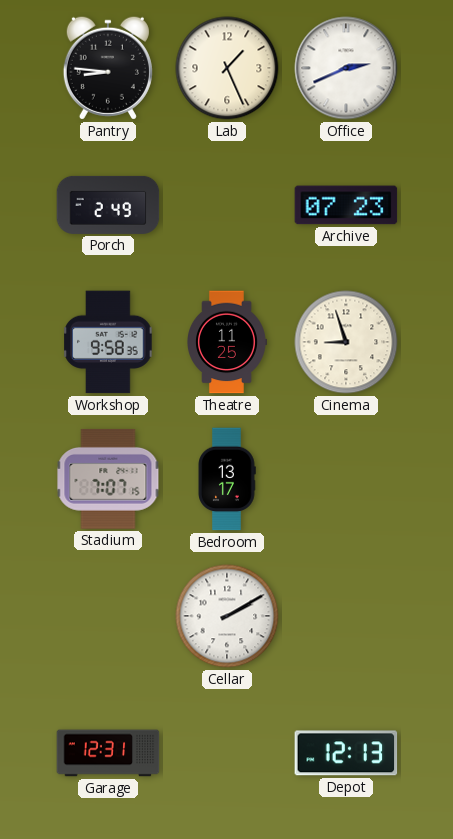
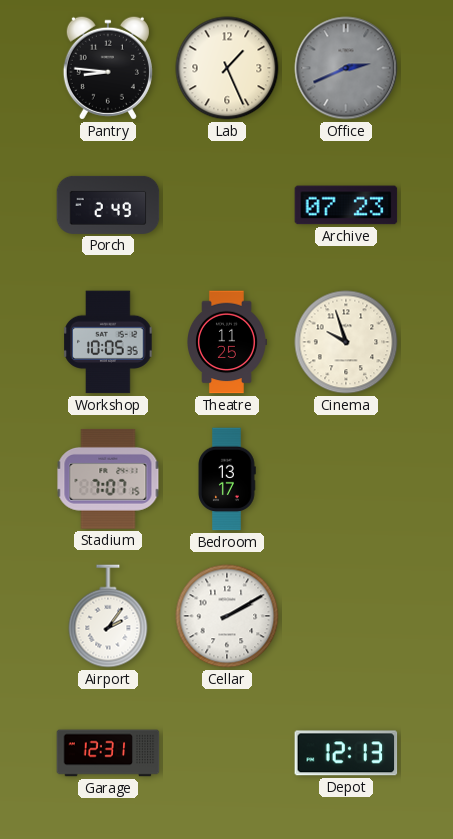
Office dial: white -> grey (346, 68)
Workshop: 9:58 -> 10:05 (108, 342)
Cinema: 8:57 -> 9:57 (346, 342)
Airport: none -> 2:06 (108, 616)
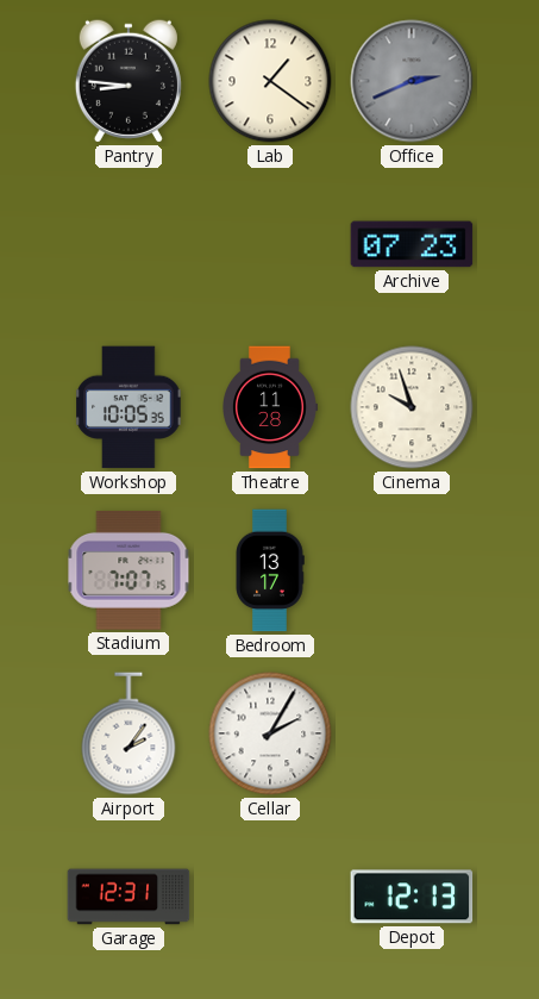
Lab: 1:26 -> 1:21 (270, 81)
Porch: 2:49 -> none (108, 205)
Theatre: 11:25 -> 11:28 (270, 407)
Cellar: 2:10 -> 2:05 (270, 733)
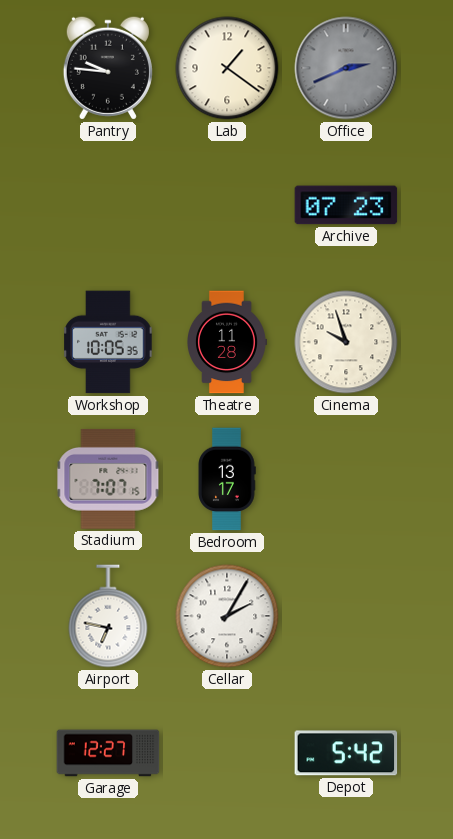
Pantry: 8:46 -> 9:46 (108, 68)
Airport: 2:06 -> 6:47 (108, 616)
Garage: 12:31 -> 12:27 (108, 753)
Depot: 12:13 -> 5:42 (346, 753)
